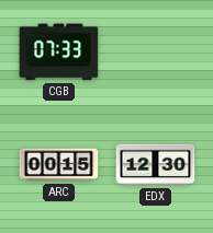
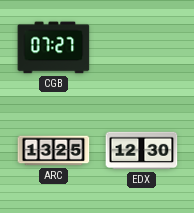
CGB: 07:33 -> 07:27 (54, 48)
ARC: 00:15 -> 13:25 (54, 151)
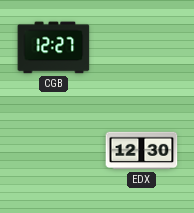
CGB: 07:27 -> 12:27 (54, 48)
ARC: 13:25 -> none (54, 151)
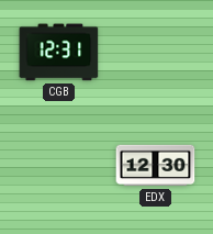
CGB: 12:27 -> 12:31 (59, 53)
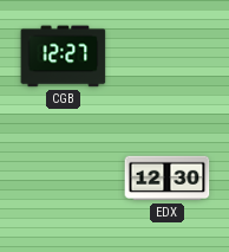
CGB: 12:31 -> 12:27 (64, 57)
